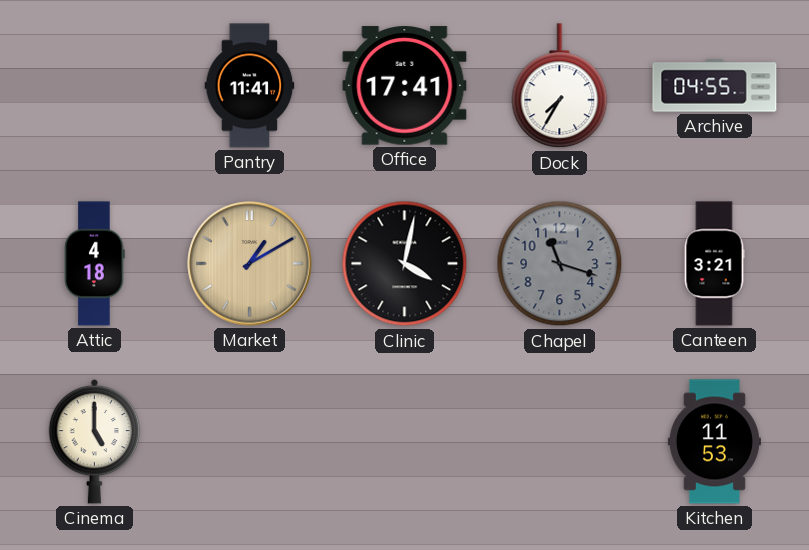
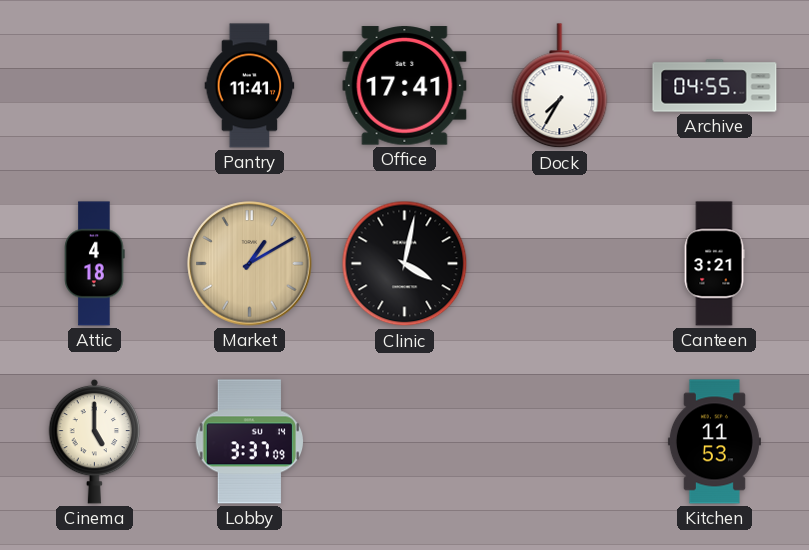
Chapel: 11:18 -> none (560, 264)
Lobby: none -> 3:37 (250, 442)
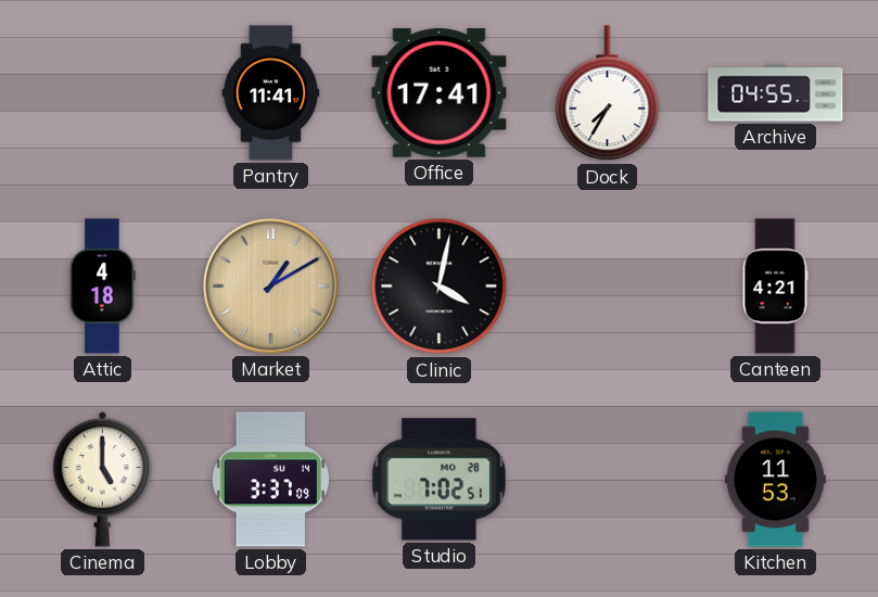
Canteen: 3:21 -> 4:21 (775, 287)
Studio: none -> 7:02 (438, 480)
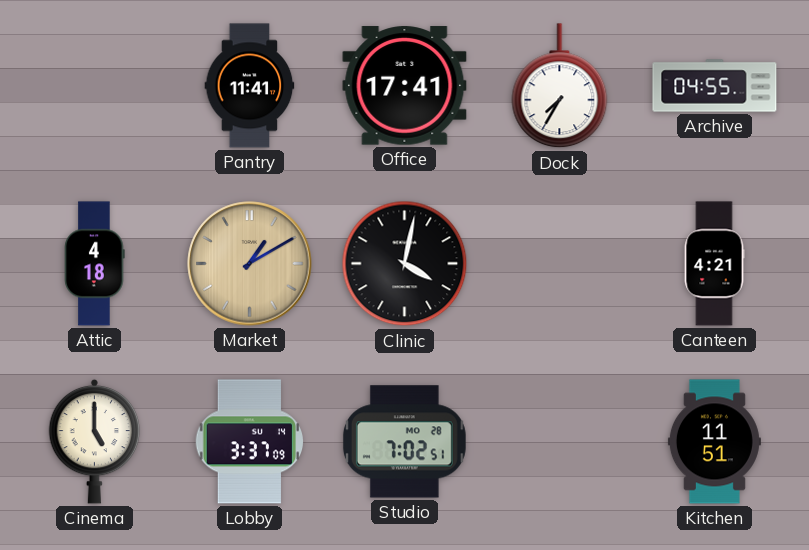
Kitchen: 11:53 -> 11:51 (714, 442)
